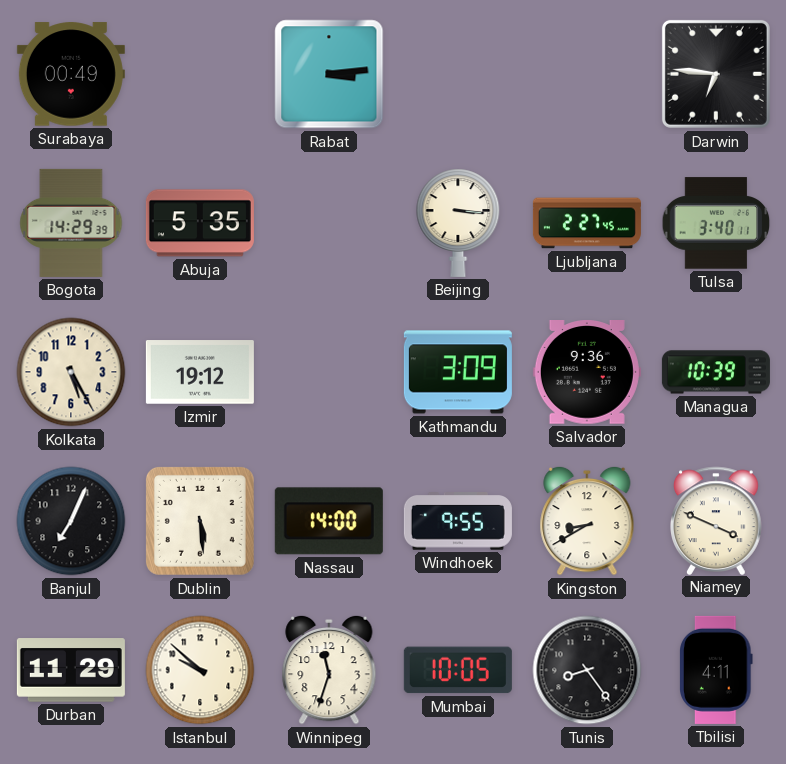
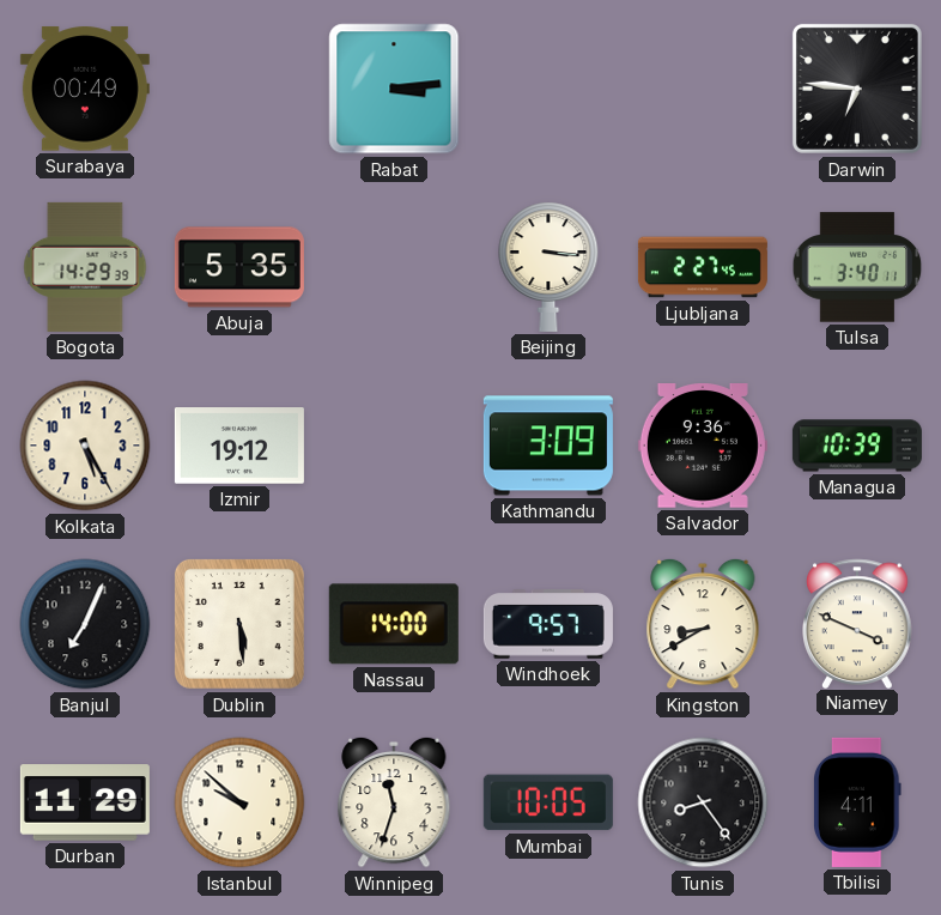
Windhoek: 9:55 -> 9:57 (548, 625)
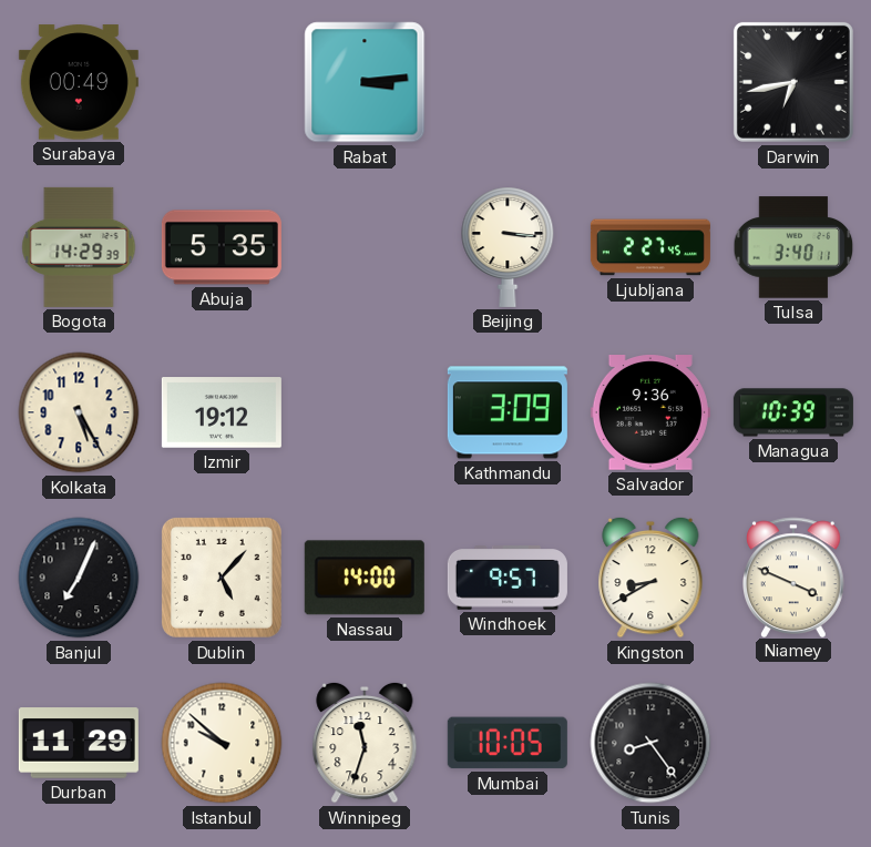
Darwin: 6:46 -> 6:43 (793, 82)
Dublin: 5:29 -> 5:07 (222, 578)
Tbilisi: 4:11 -> none (858, 802)
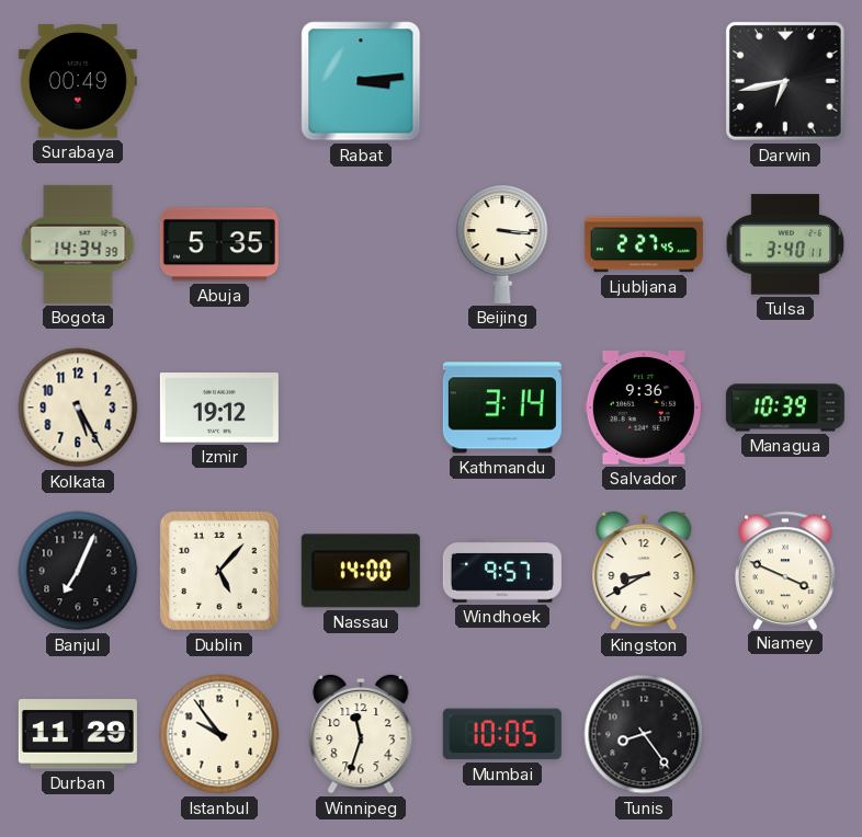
Bogota: 14:29 -> 14:34 (78, 244)
Kathmandu: 3:09 -> 3:14 (502, 408)
Istanbul: 9:52 -> 9:54 (219, 734)
